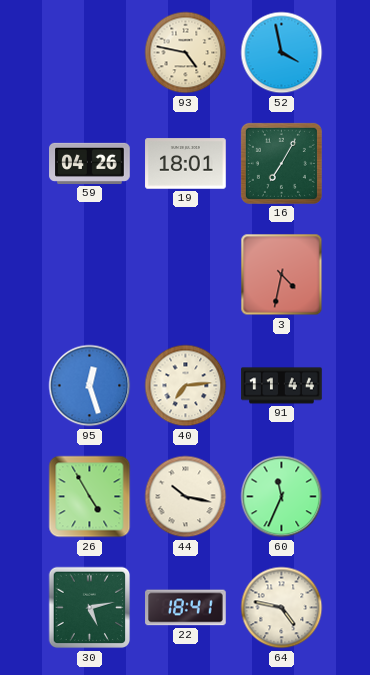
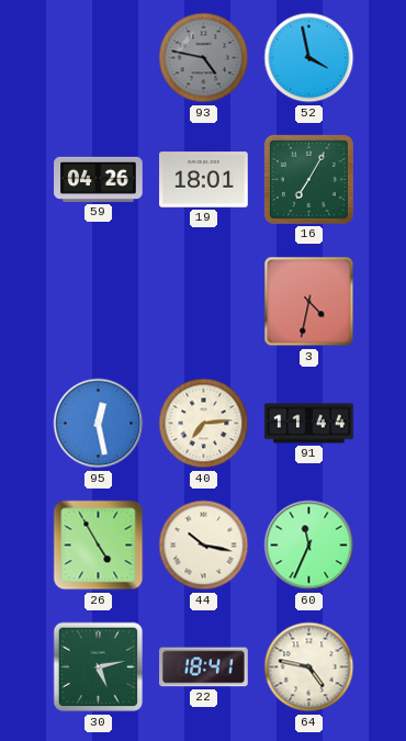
93 dial: cream -> grey (204, 58)
95: 12:27 -> 12:28 (99, 424)
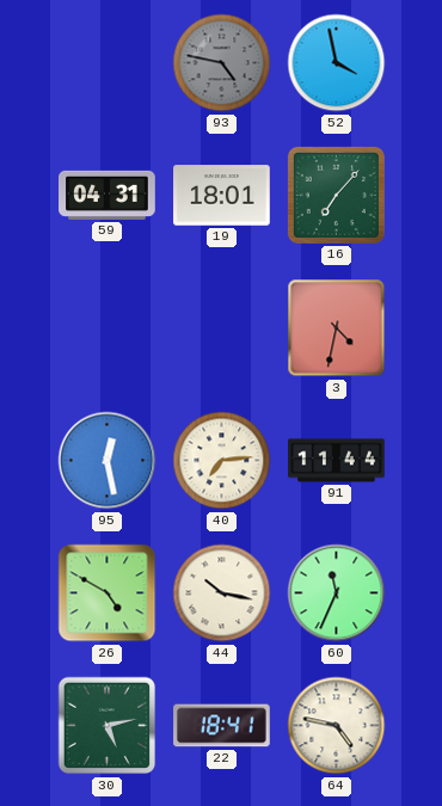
59: 04:26 -> 04:31 (108, 195)
16: 7:05 -> 7:07 (336, 195)
26: 4:55 -> 4:50 (108, 593)
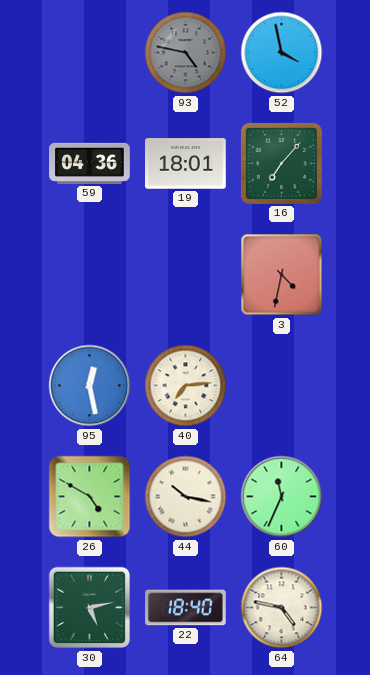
59: 04:31 -> 04:36 (90, 163)
91: 11:44 -> none (337, 461)
22: 18:41 -> 18:40 (186, 608)
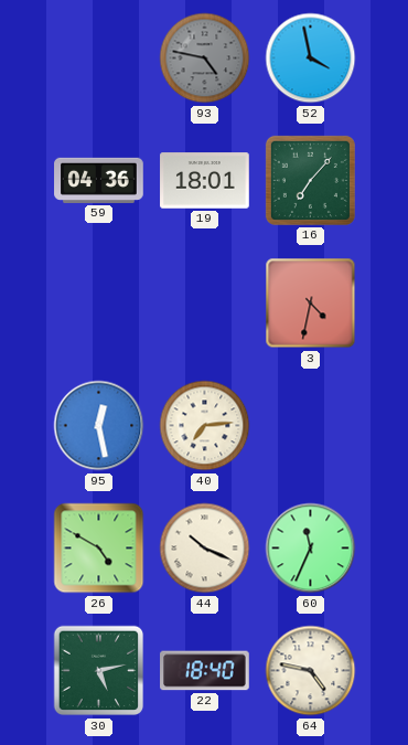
44: 10:17 -> 10:19 (205, 549)
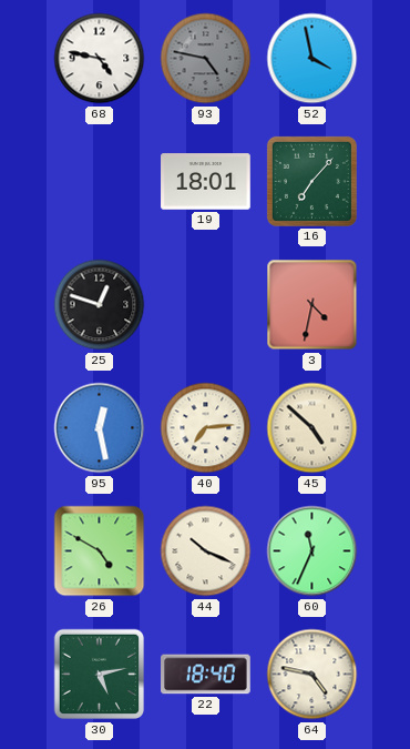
68: none -> 4:47 (100, 59)
59: 04:36 -> none (99, 180)
25: none -> 12:48 (100, 305)
45: none -> 4:52 (312, 428)
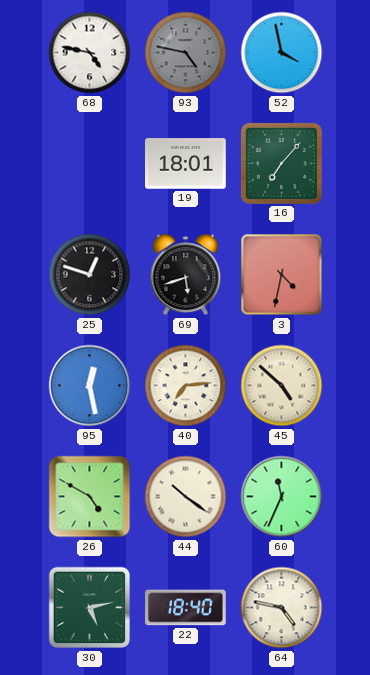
69: none -> 5:42 (186, 275)
44: 10:19 -> 10:21 (186, 497)
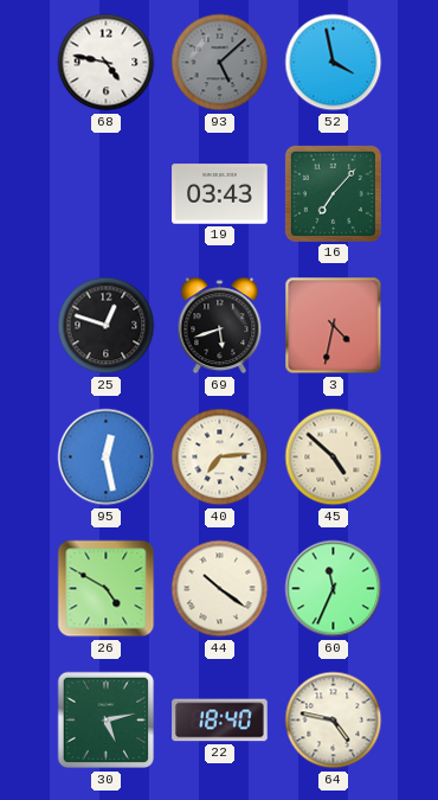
93: 4:47 -> 5:08 (220, 63)
19: 18:01 -> 03:43 (220, 194)
